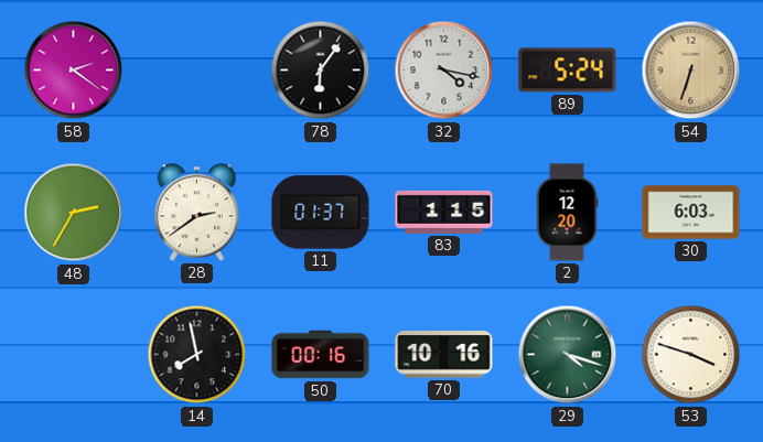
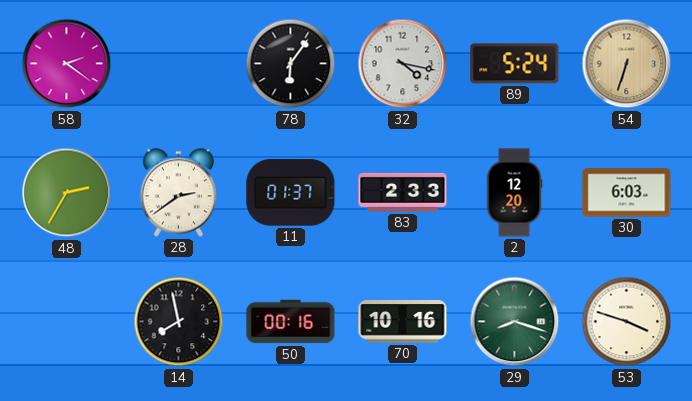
83: 1:15 -> 2:33 (403, 192)
29: 4:18 -> 8:18 (515, 322)
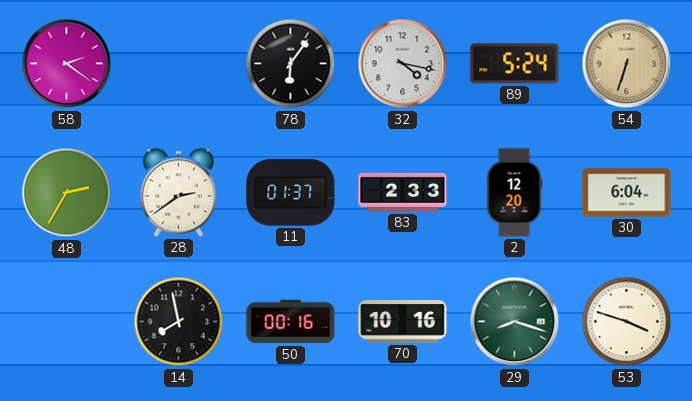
30: 6:03 -> 6:04 (627, 193)
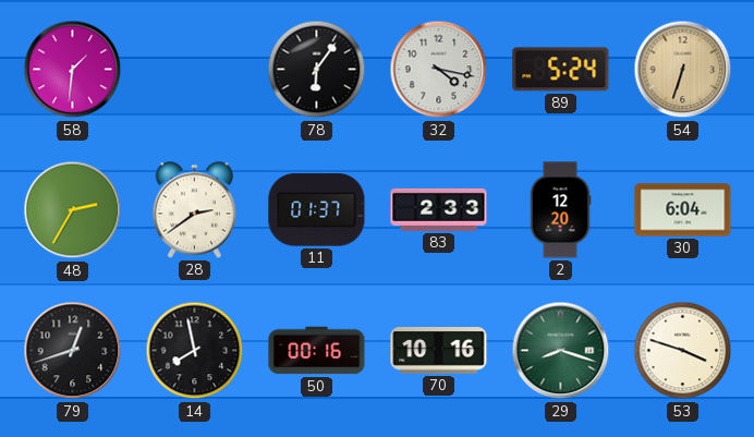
58: 2:21 -> 1:31 (73, 70)
79: none -> 12:42 (73, 351)
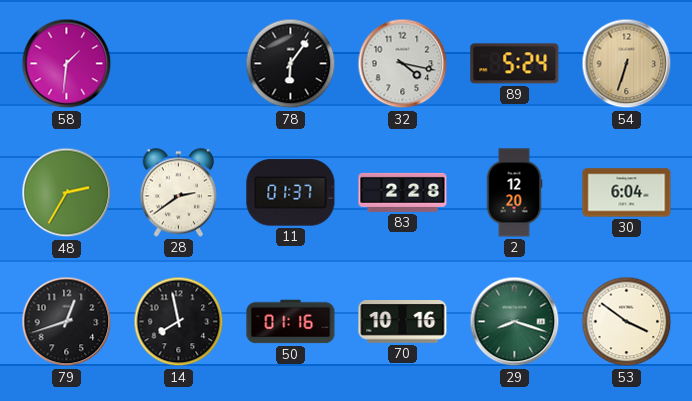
83: 2:33 -> 2:28 (403, 192)
50: 00:16 -> 01:16 (291, 322)
53: 3:48 -> 3:51 (627, 322)
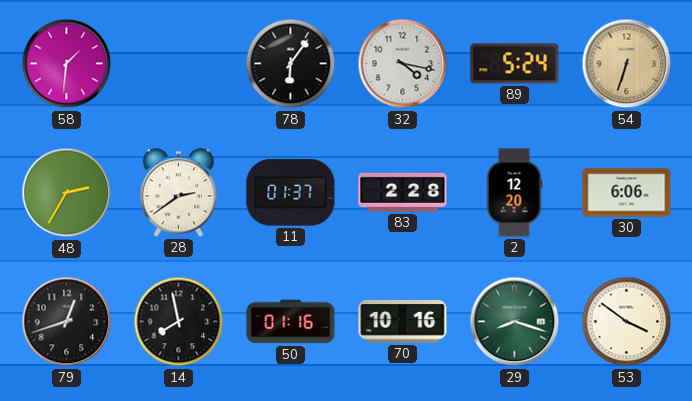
30: 6:04 -> 6:06 (627, 193)
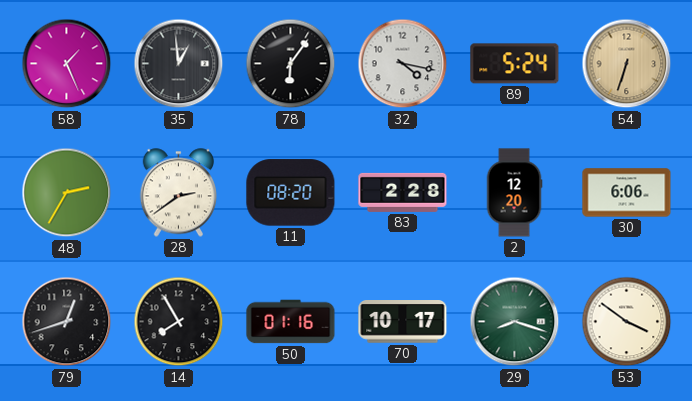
58: 1:31 -> 1:26 (67, 64)
35: none -> 12:59 (179, 64)
11: 01:37 -> 08:20 (291, 193)
14: 7:58 -> 7:55 (179, 322)
70: 10:16 -> 10:17 (403, 322)
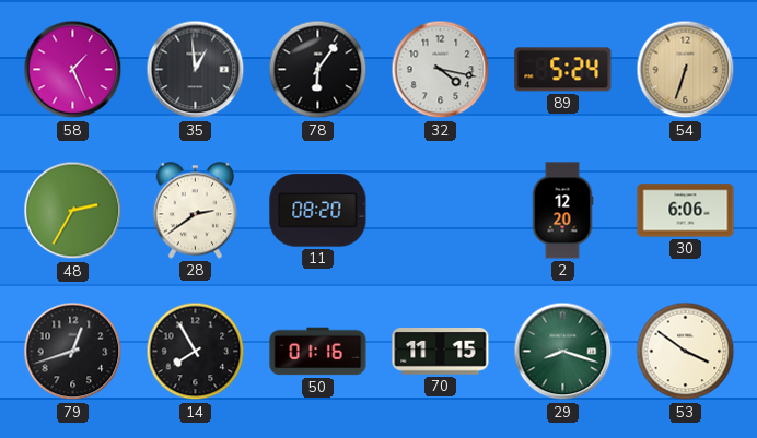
83: 2:28 -> none (403, 192)
70: 10:17 -> 11:15 (441, 352)
